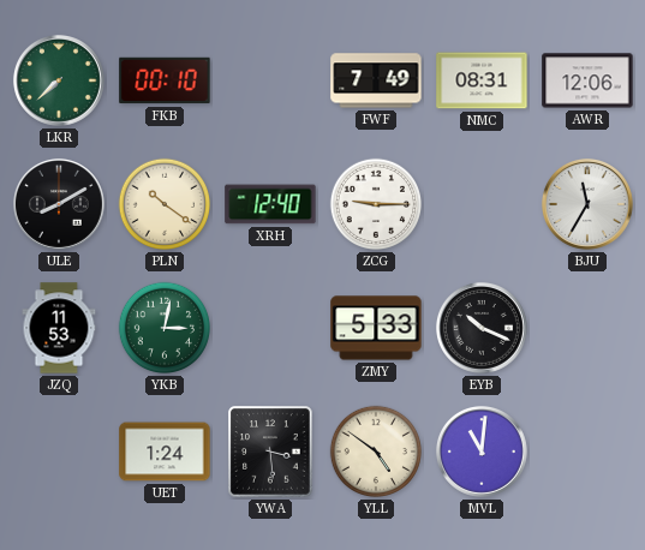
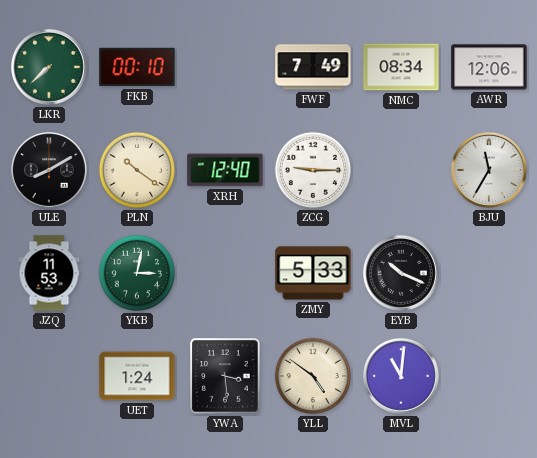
NMC: 08:31 -> 08:34 (401, 67)
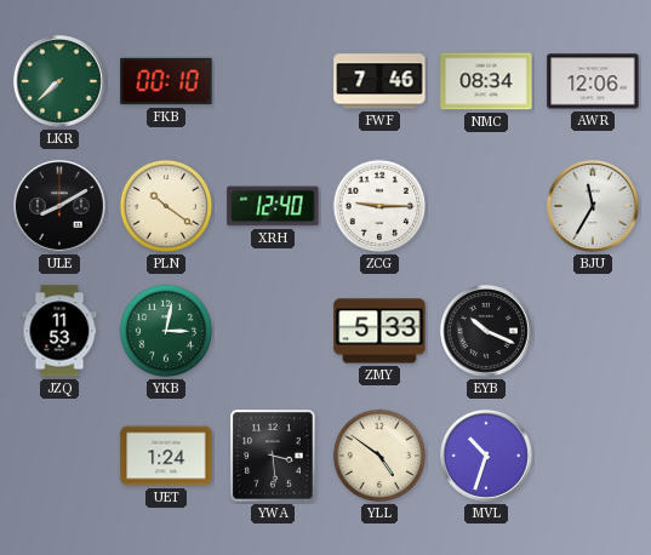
FWF: 7:49 -> 7:46 (379, 81)
MVL: 11:01 -> 10:33 (486, 456)
